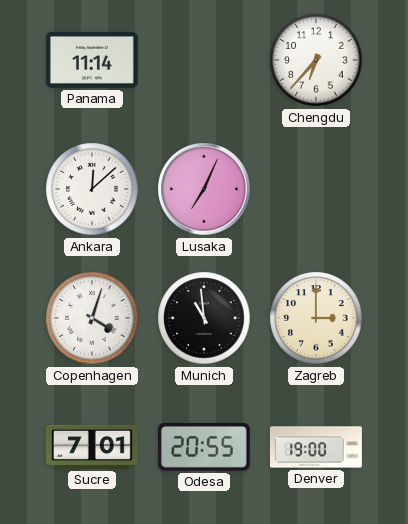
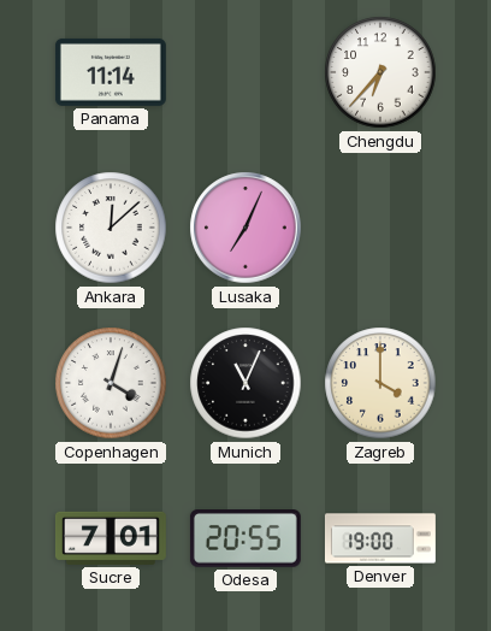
Munich: 10:59 -> 11:04 (245, 383)
Zagreb: 3:00 -> 4:00 (380, 383)
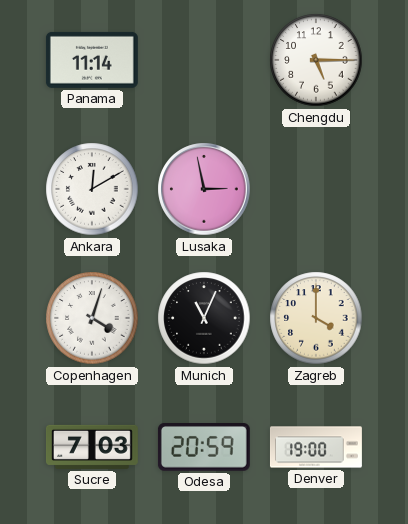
Chengdu: 6:37 -> 5:15 (316, 60)
Ankara: 12:08 -> 12:10 (92, 189)
Lusaka: 7:04 -> 2:58 (204, 189)
Sucre: 7:01 -> 7:03 (92, 447)
Odesa: 20:55 -> 20:59 (204, 448)
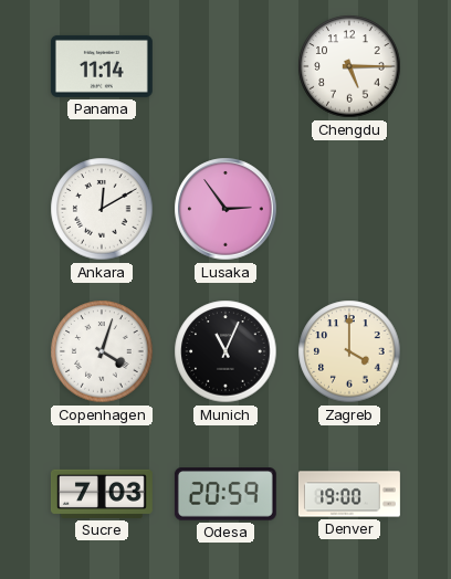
Lusaka: 2:58 -> 2:54 (225, 209)
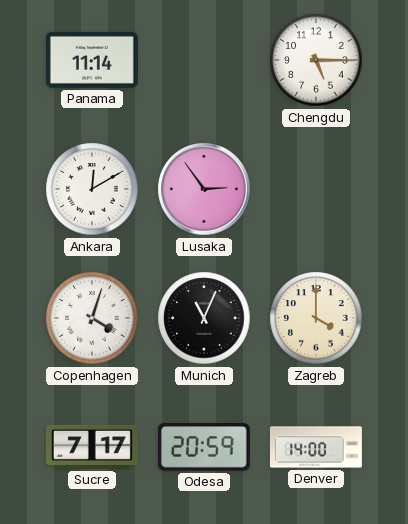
Sucre: 7:03 -> 7:17 (92, 447)
Denver: 19:00 -> 14:00 (316, 447)
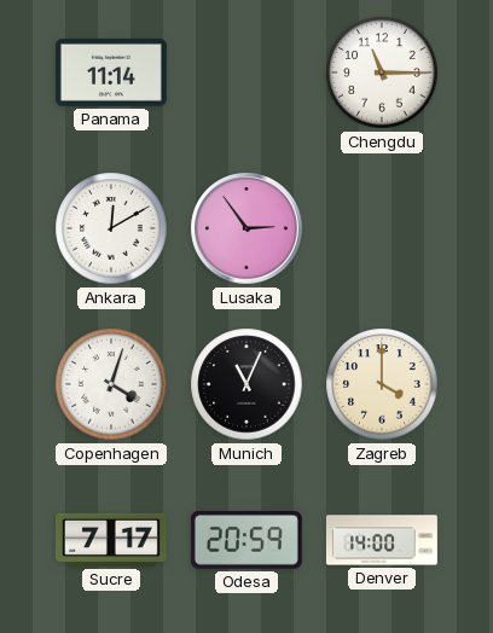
Chengdu: 5:15 -> 11:15 (382, 72)
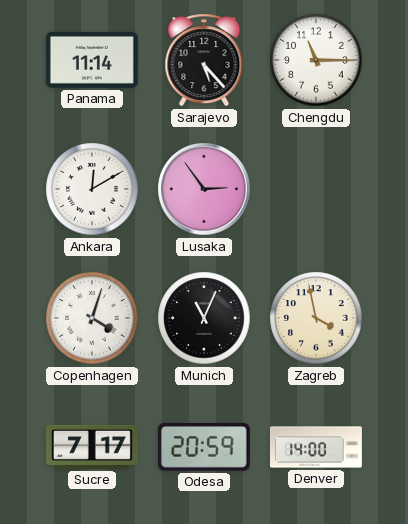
Sarajevo: none -> 5:23 (204, 60)
Zagreb: 4:00 -> 3:58 (316, 318)
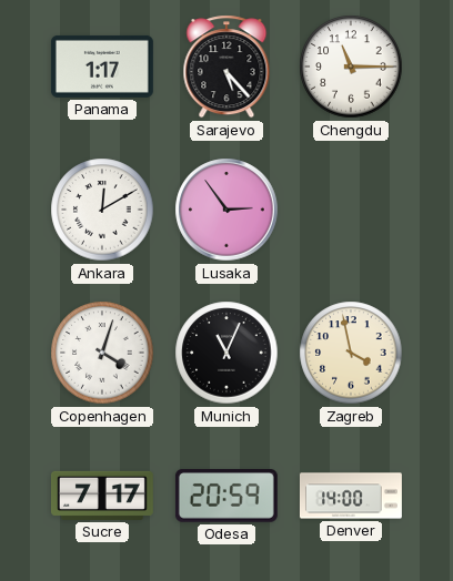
Panama: 11:14 -> 1:17 (102, 67)
